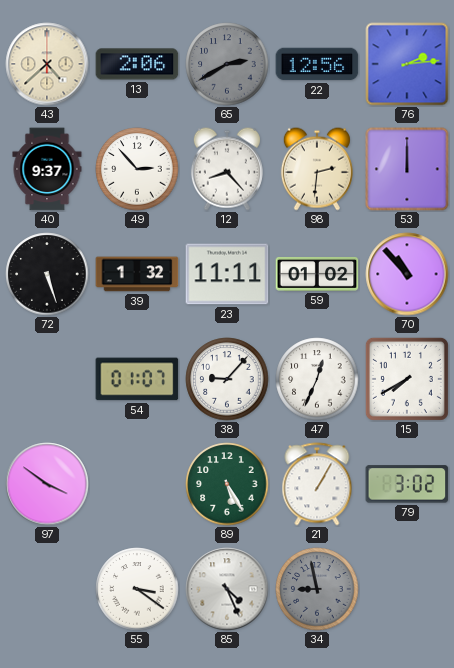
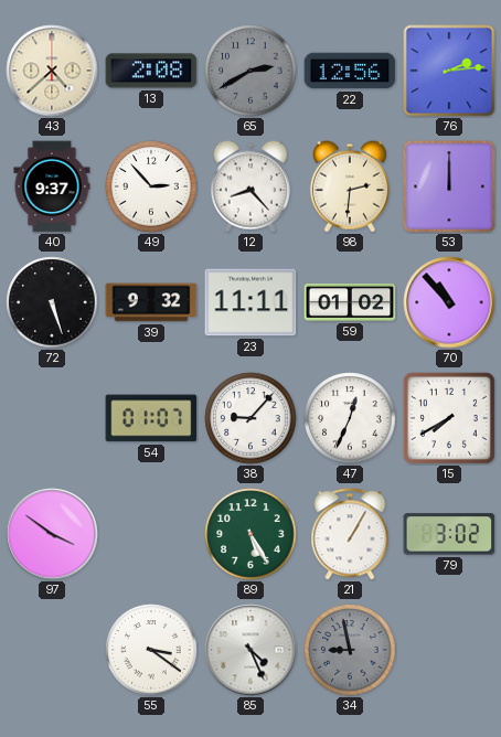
13: 2:06 -> 2:08 (151, 71)
39: 1:32 -> 9:32 (151, 302)
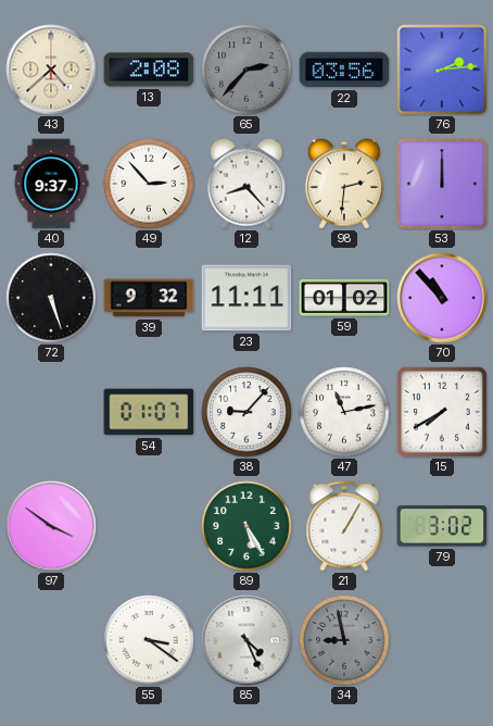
65: 2:40 -> 2:37 (246, 70)
22: 12:56 -> 03:56 (344, 70)
47: 12:34 -> 11:13 (344, 412)
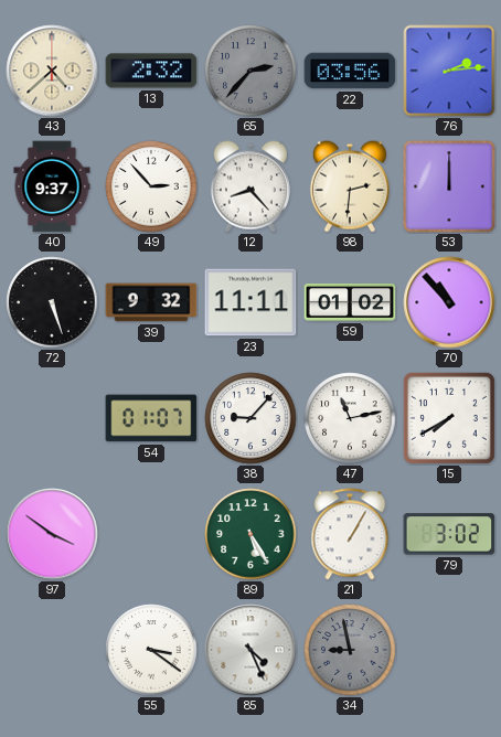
13: 2:08 -> 2:32 (151, 71)
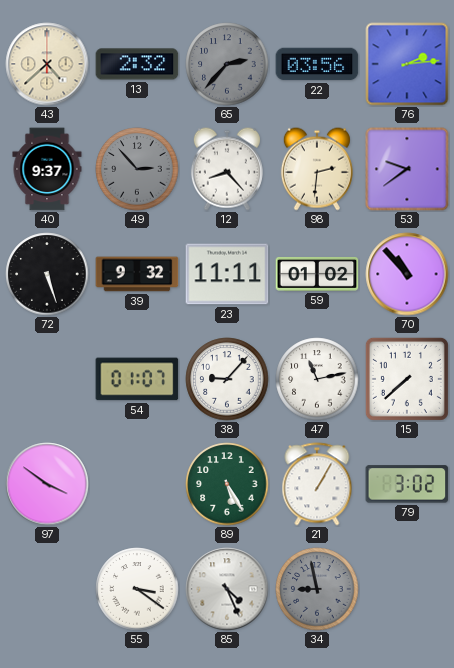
49 dial: white -> grey (137, 169)
53: 12:00 -> 9:39 (407, 169)
15: 7:40 -> 7:38 (407, 379)
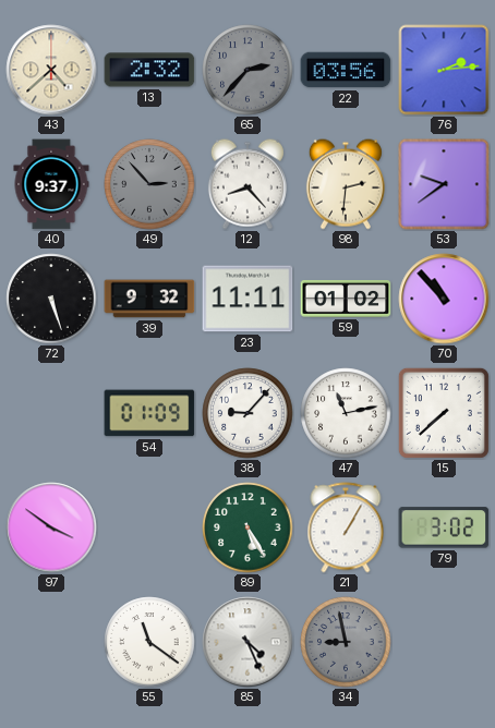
54: 01:07 -> 01:09 (149, 413)
55: 3:21 -> 11:21 (149, 642)
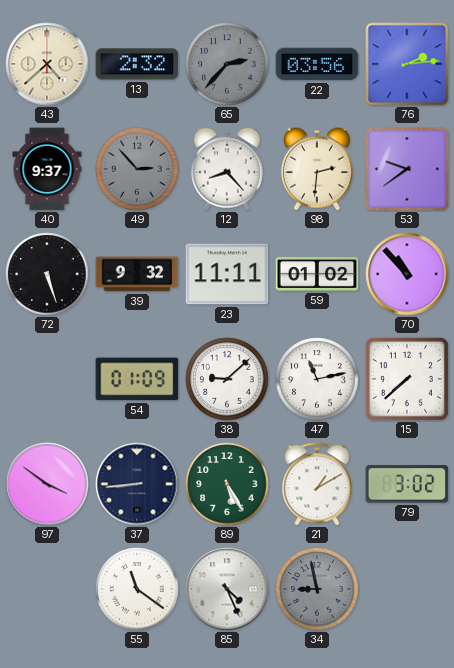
38: 9:07 -> 9:08 (227, 379)
37: none -> 8:44 (137, 484)
21: 1:05 -> 1:10 (317, 484)
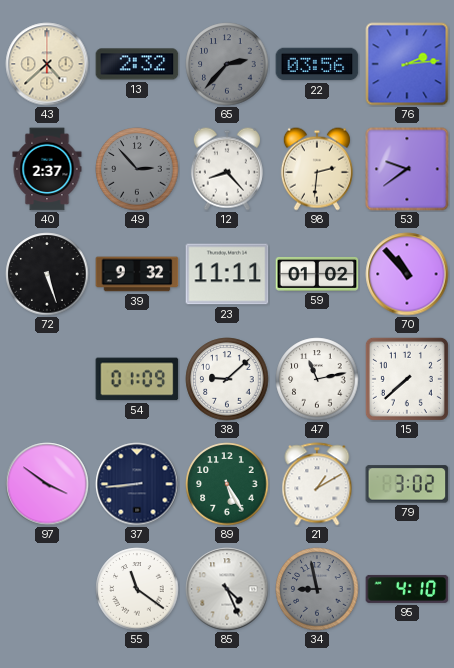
40: 9:37 -> 2:37 (47, 169)
95: none -> 4:10 (407, 589)
